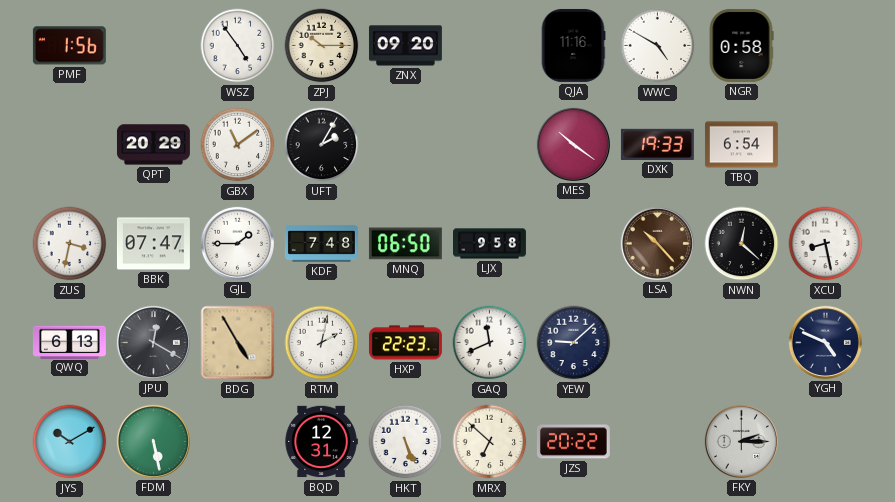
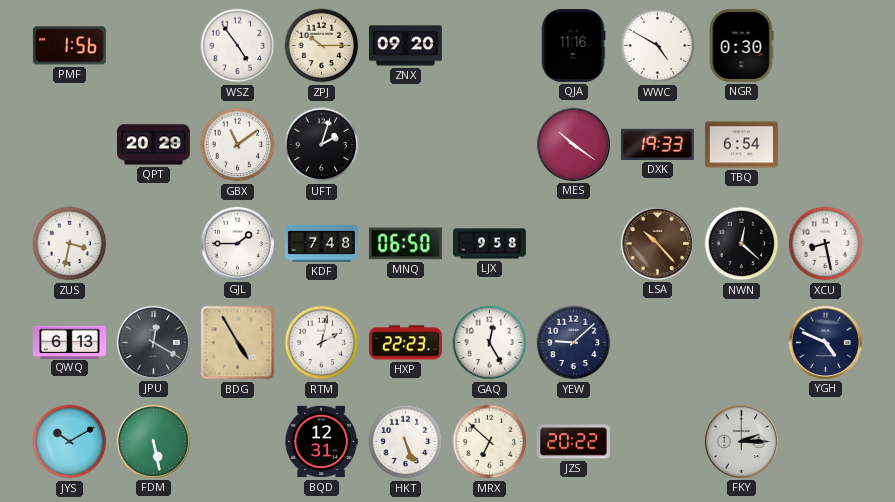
NGR: 0:58 -> 0:30 (741, 45)
UFT: 2:05 -> 2:03 (322, 145)
BBK: 07:47 -> none (153, 244)
GAQ: 11:41 -> 12:25 (490, 343)
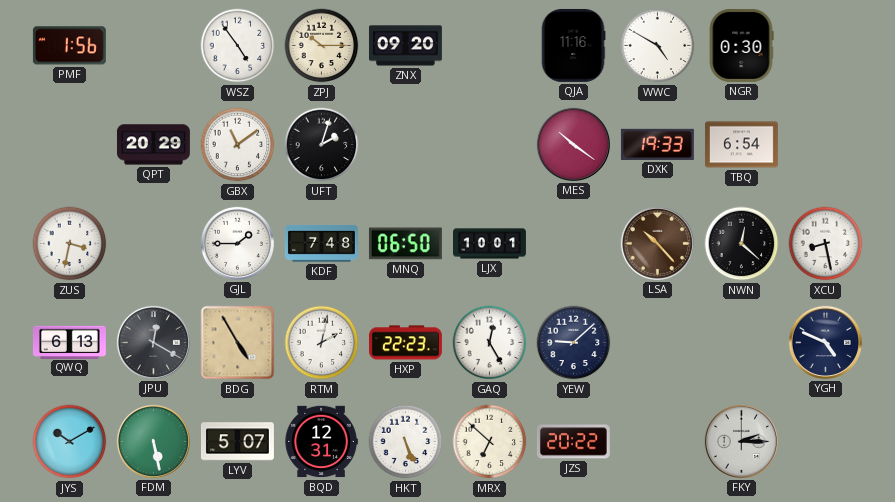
LJX: 9:58 -> 10:01 (490, 244)
LYV: none -> 5:07 (237, 442)
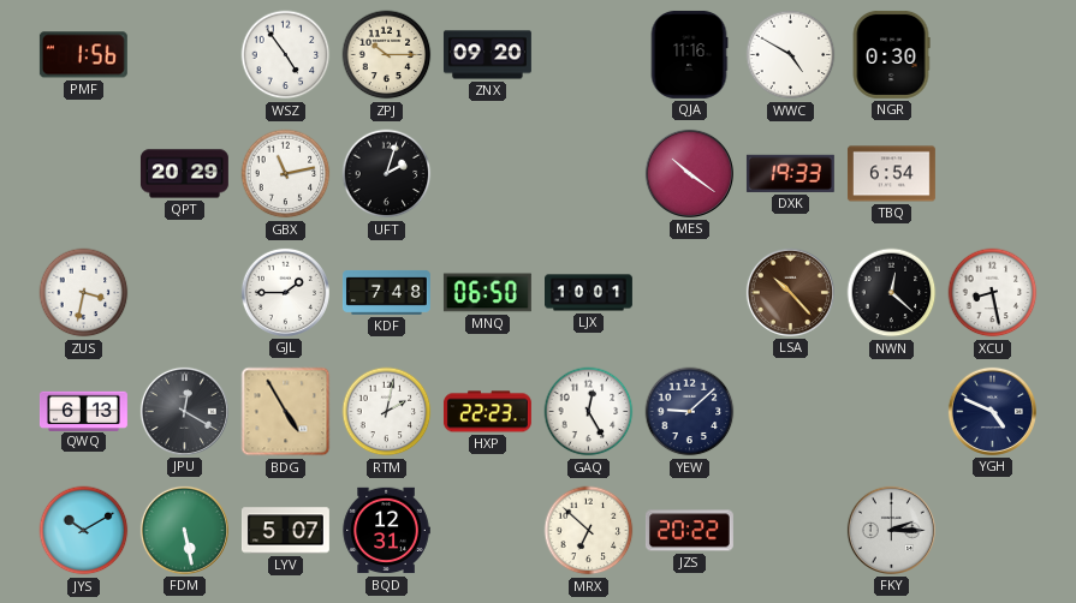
GBX: 11:09 -> 11:13 (286, 174)
HKT: 5:26 -> none (406, 442)
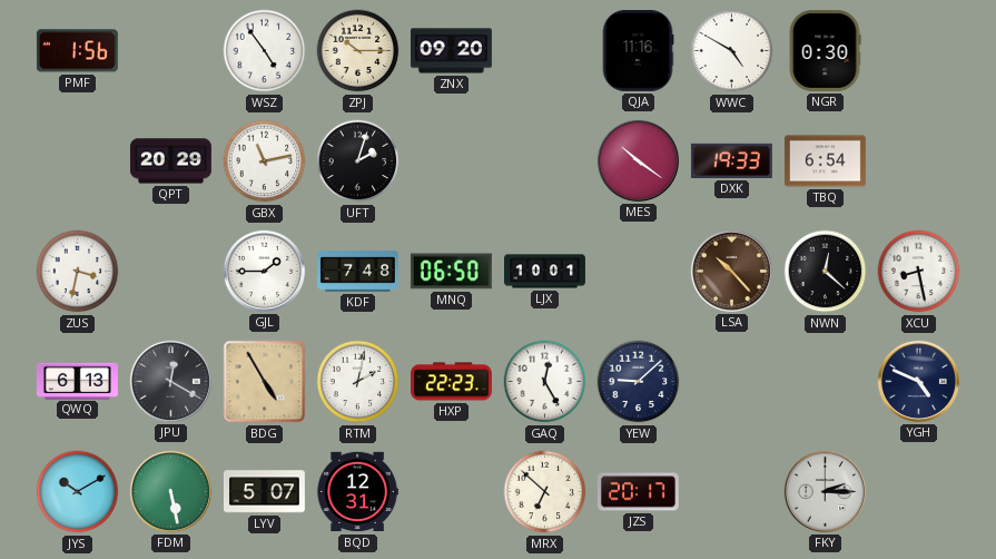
JZS: 20:22 -> 20:17 (638, 492)
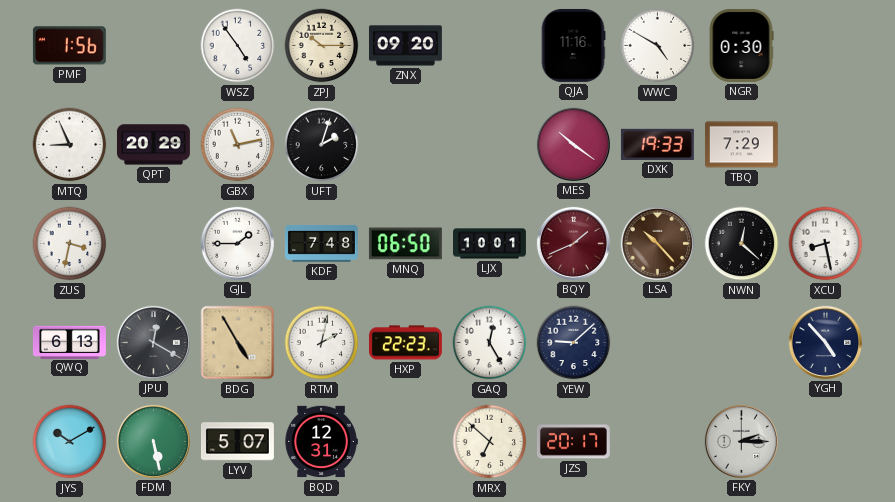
MTQ: none -> 8:56 (70, 145)
TBQ: 6:54 -> 7:29 (741, 145)
BQY: none -> 1:41 (573, 243)
YGH: 4:49 -> 4:53 (825, 342)
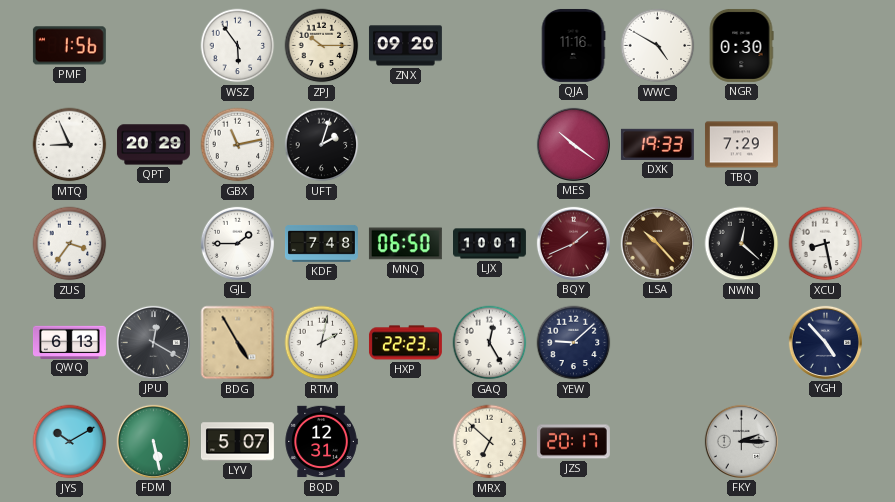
WSZ: 4:54 -> 5:54 (238, 46)
ZUS: 3:32 -> 3:36 (70, 244)
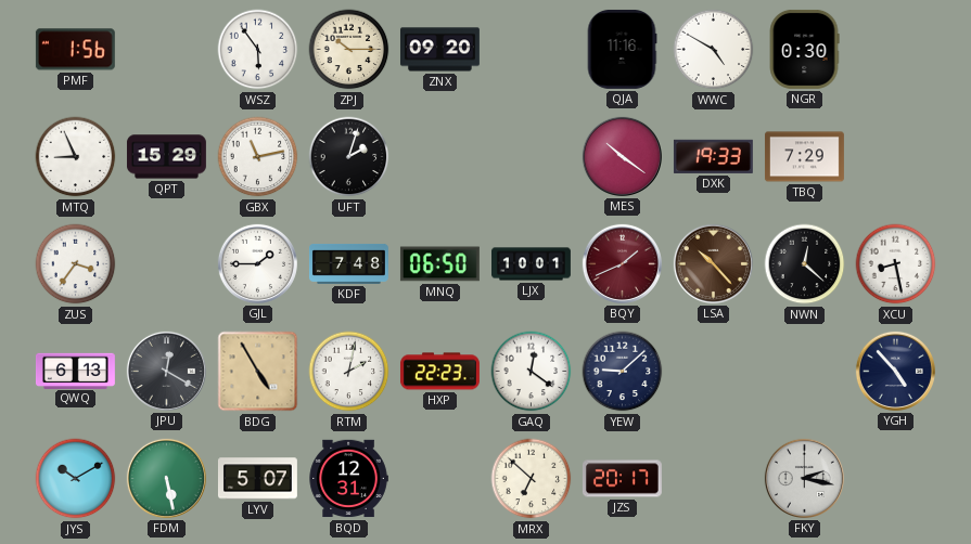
QPT: 20:29 -> 15:29 (166, 157)
GAQ: 12:25 -> 12:21 (532, 372)
FKY: 2:15 -> 2:17 (804, 478)
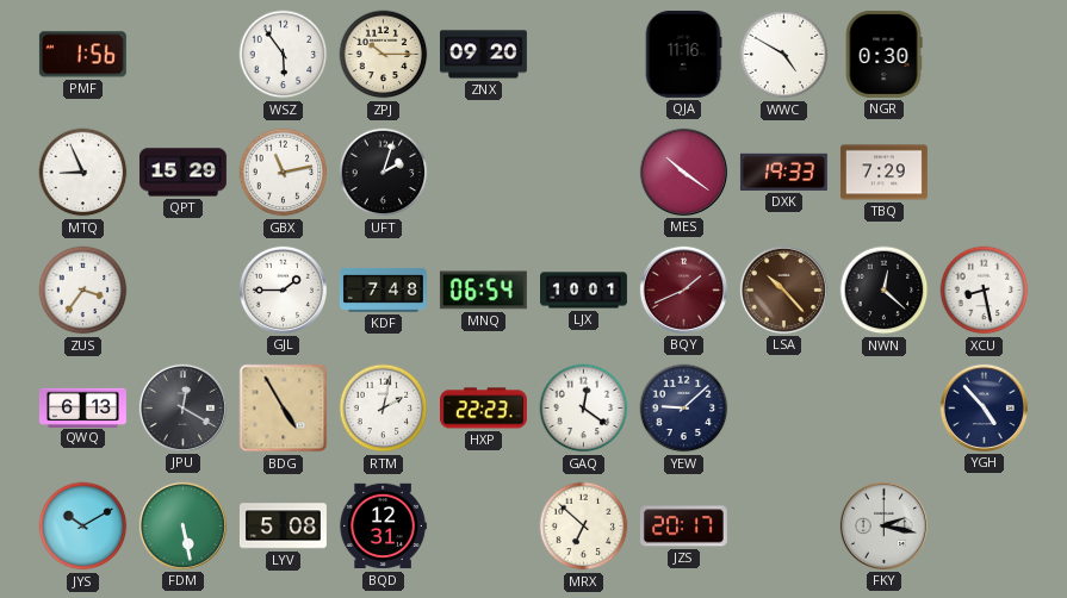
MNQ: 06:50 -> 06:54 (483, 291)
LYV: 5:07 -> 5:08 (283, 527)
